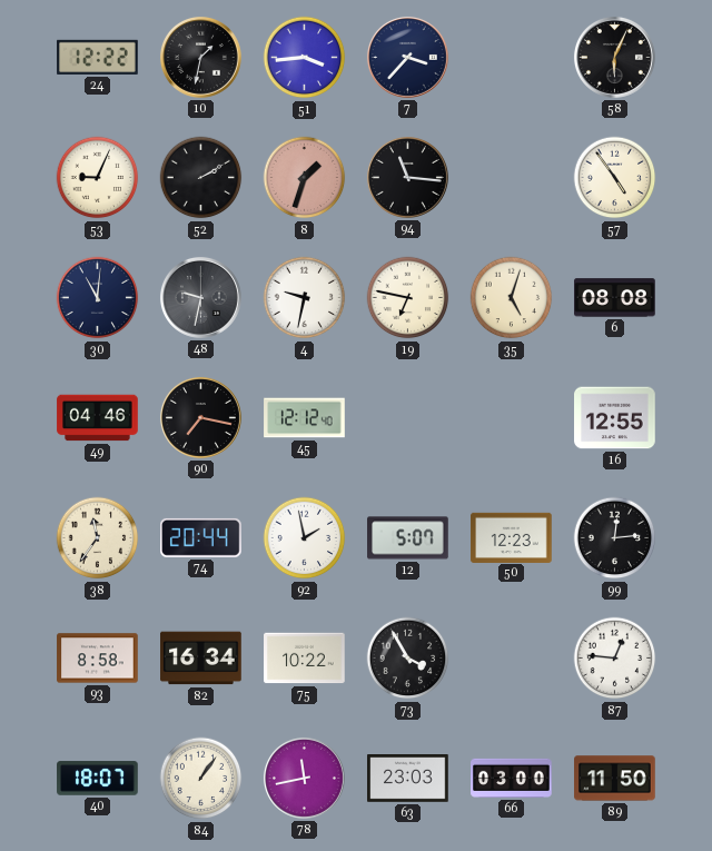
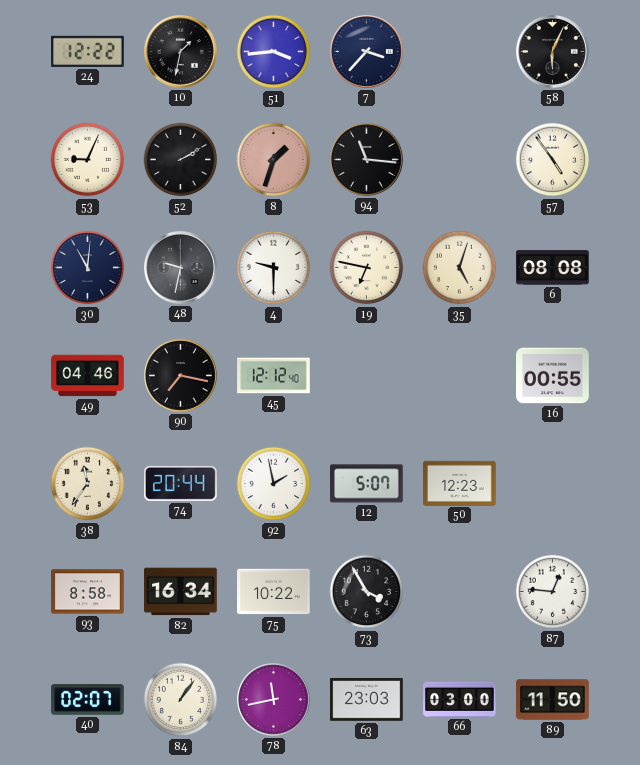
4: 9:32 -> 9:30 (274, 268)
16: 12:55 -> 00:55 (553, 376)
99: 12:14 -> none (615, 538)
40: 18:07 -> 02:07 (88, 700)
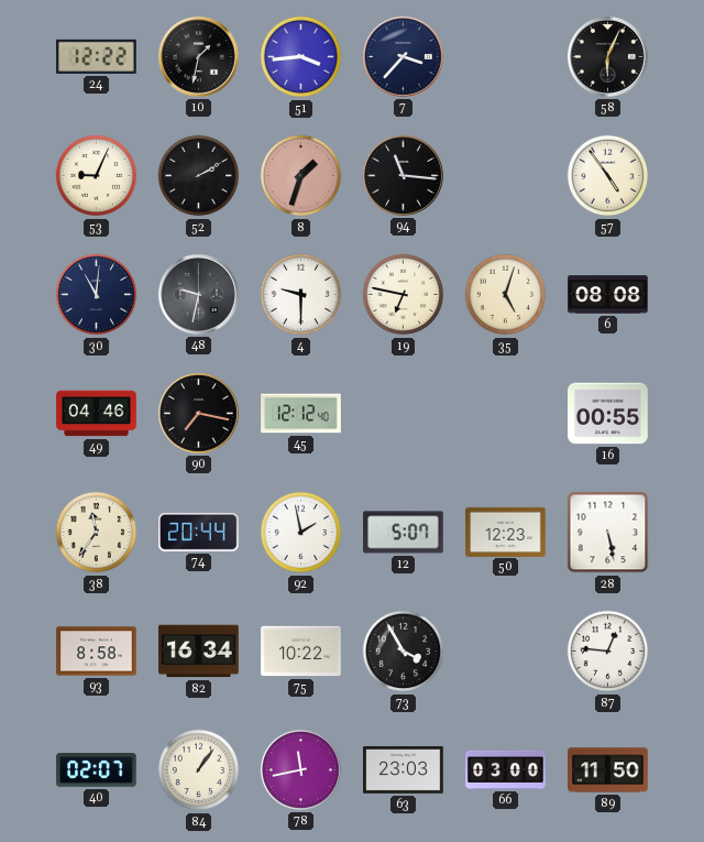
28: none -> 5:28 (608, 533)
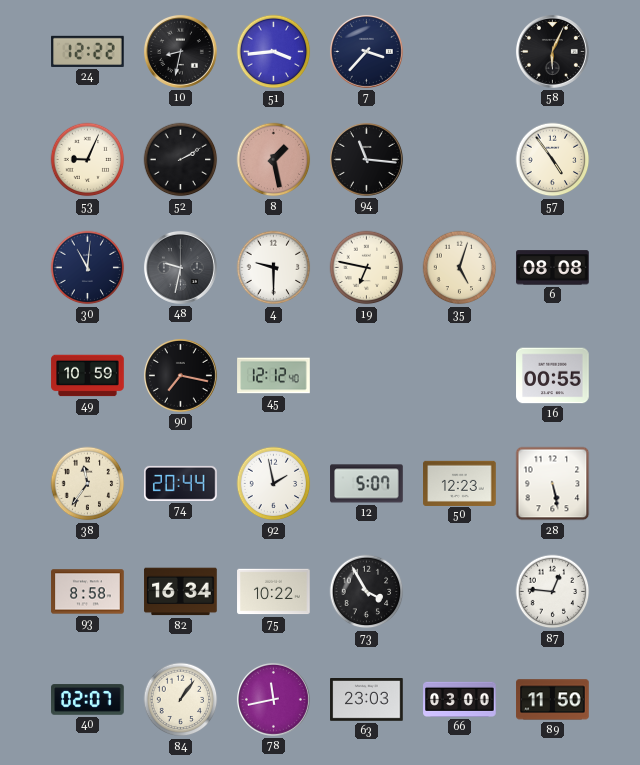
10: 1:32 -> 8:32 (180, 51)
8: 1:33 -> 1:28 (274, 160)
49: 04:46 -> 10:59 (88, 376)
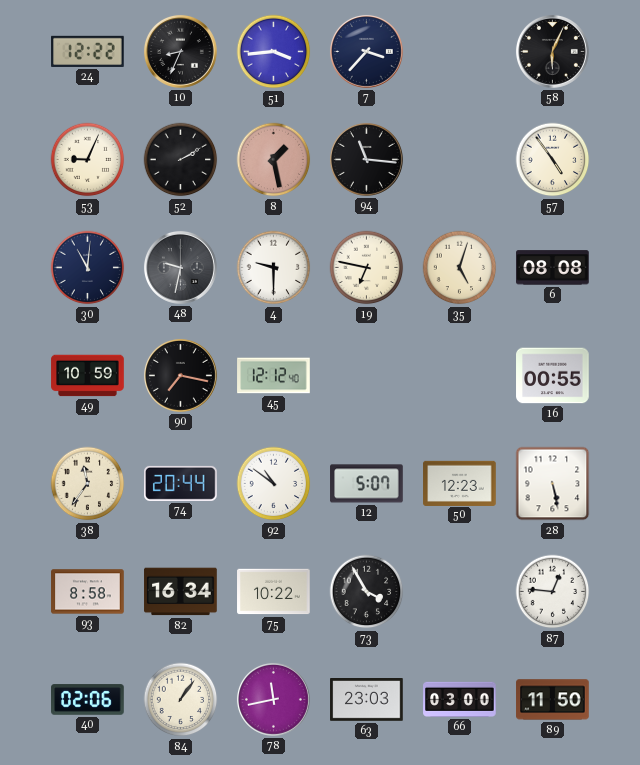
10: 8:32 -> 8:34 (180, 51)
92: 1:58 -> 10:51 (274, 484)
40: 02:07 -> 02:06 (88, 700)
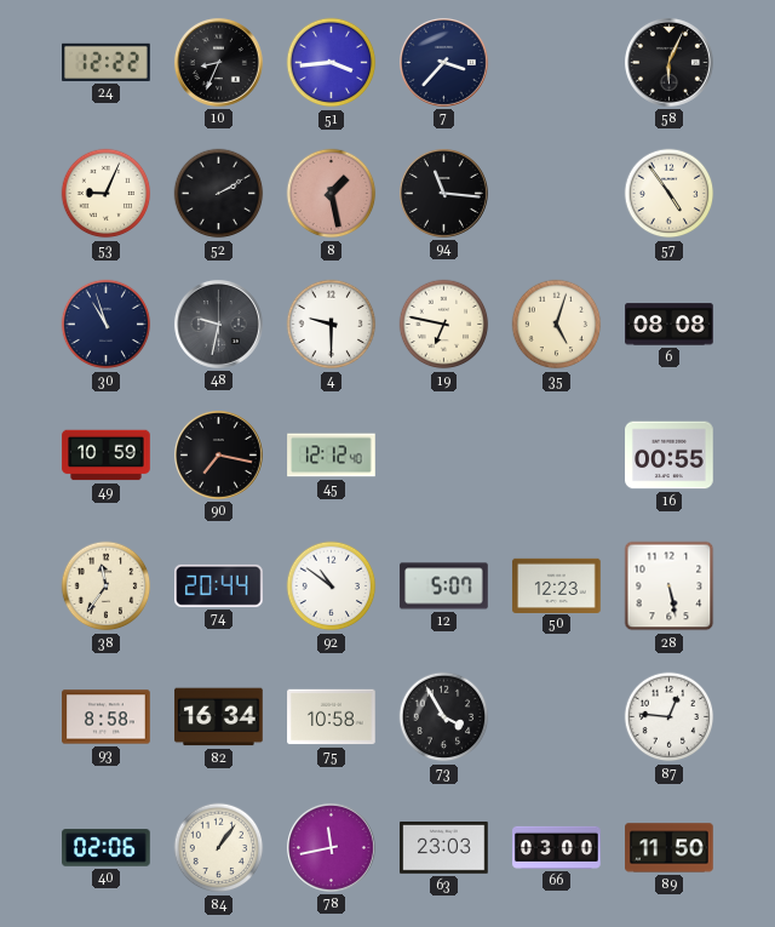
30: 11:01 -> 10:57 (107, 325)
75: 10:22 -> 10:58 (332, 717)
